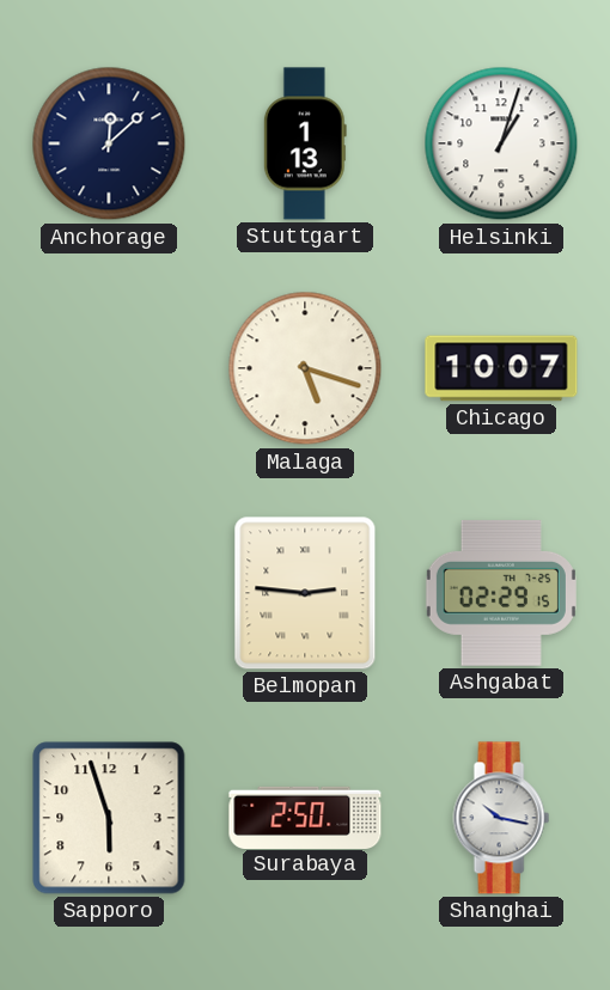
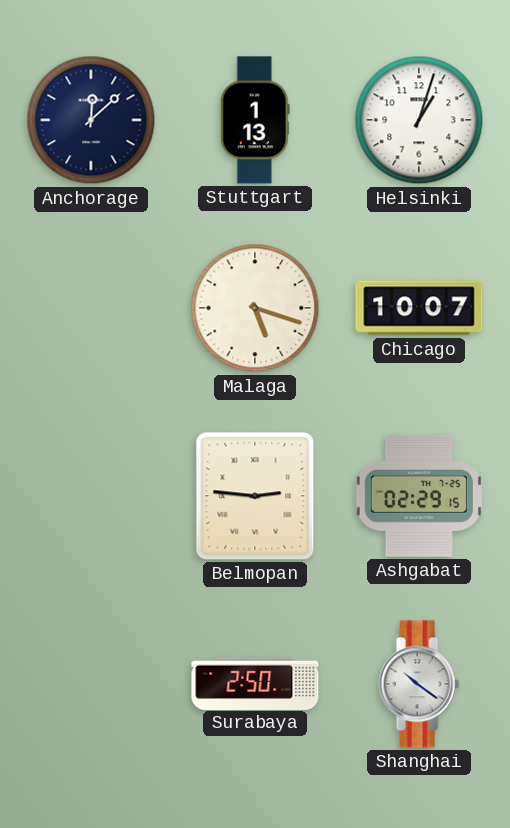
Sapporo: 5:57 -> none (109, 818)
Shanghai: 10:17 -> 10:21 (419, 684)
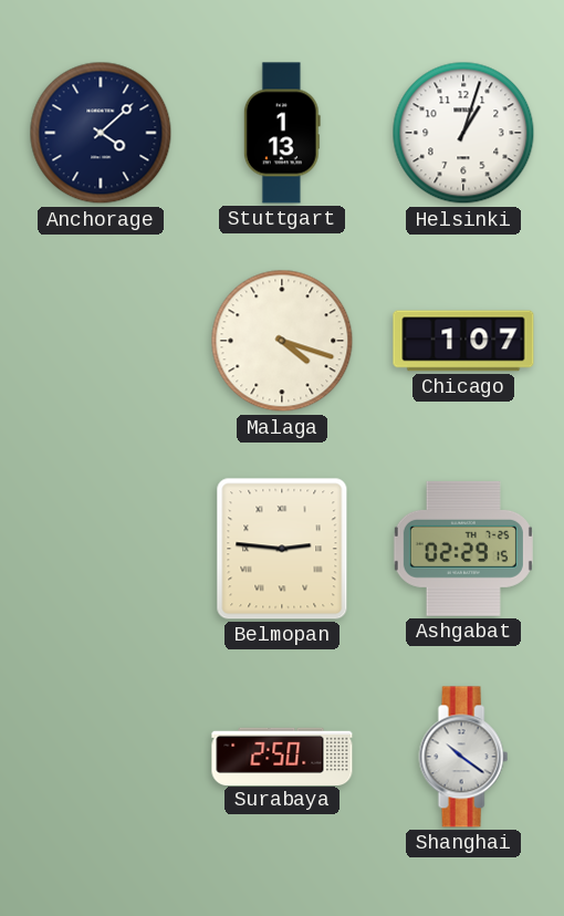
Anchorage: 12:08 -> 4:08 (101, 133)
Malaga: 5:18 -> 4:18 (282, 341)
Chicago: 10:07 -> 1:07 (463, 341)
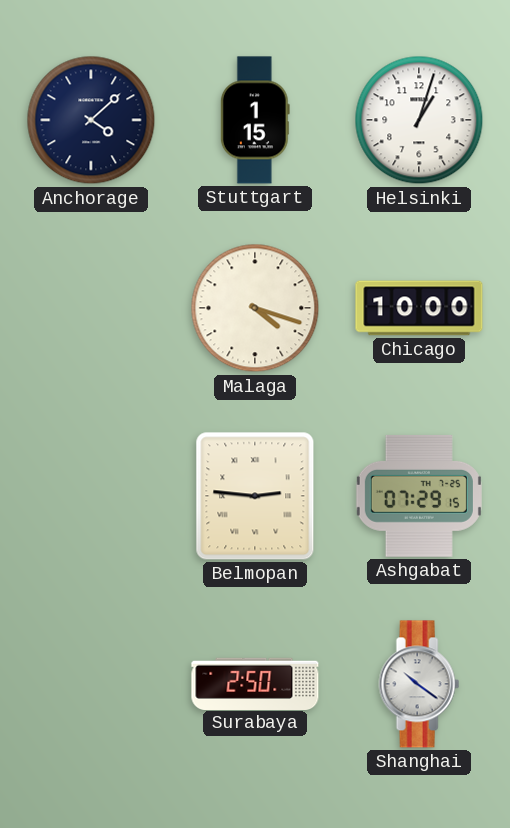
Stuttgart: 1:13 -> 1:15 (255, 120)
Chicago: 1:07 -> 10:00 (419, 308)
Ashgabat: 02:29 -> 07:29 (419, 496)
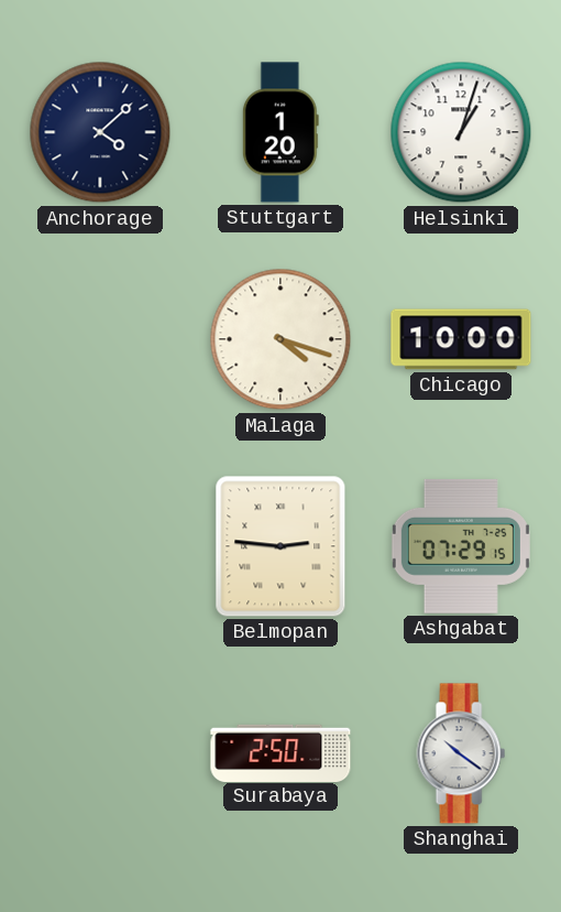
Stuttgart: 1:15 -> 1:20 (280, 132)
